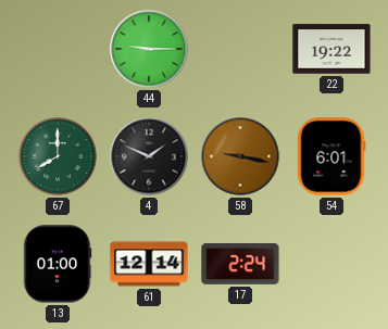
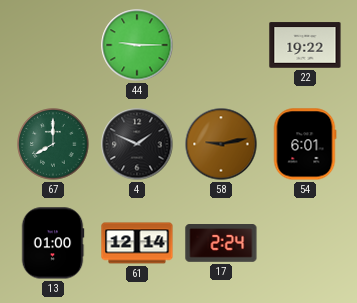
58: 9:17 -> 9:13 (221, 144)
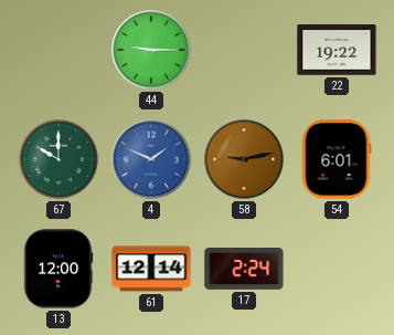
67: 8:00 -> 10:00 (58, 159)
4 dial: black -> blue (151, 159)
13: 01:00 -> 12:00 (58, 269)
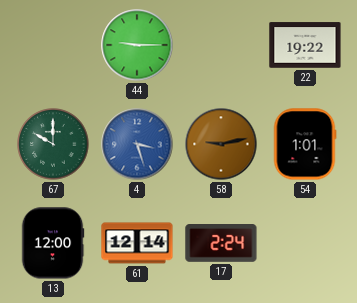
4: 1:49 -> 3:27 (137, 144)
54: 6:01 -> 1:01 (305, 144)
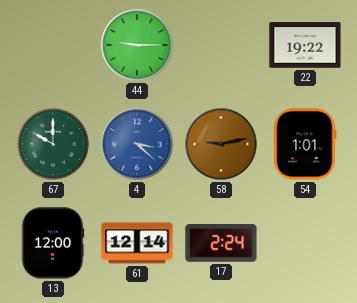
4: 3:27 -> 3:22 (137, 144)
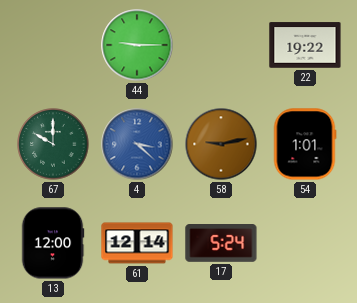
17: 2:24 -> 5:24 (221, 244)
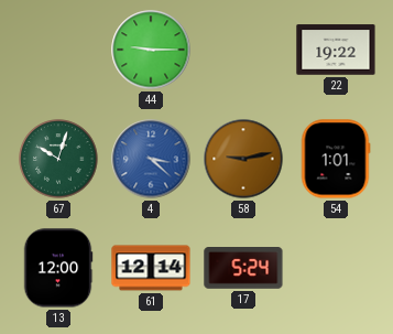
67: 10:00 -> 10:03 (58, 159)
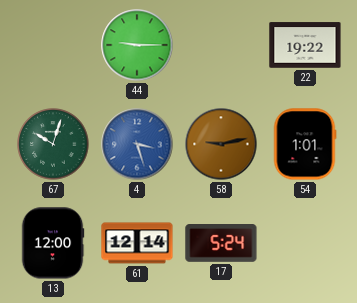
4: 3:22 -> 3:27 (137, 144)
